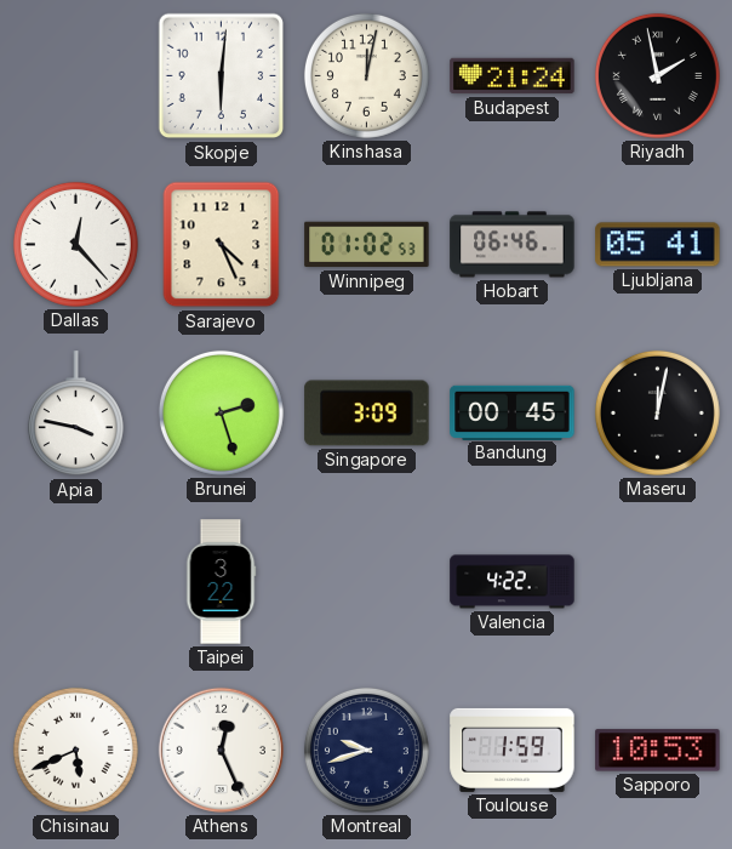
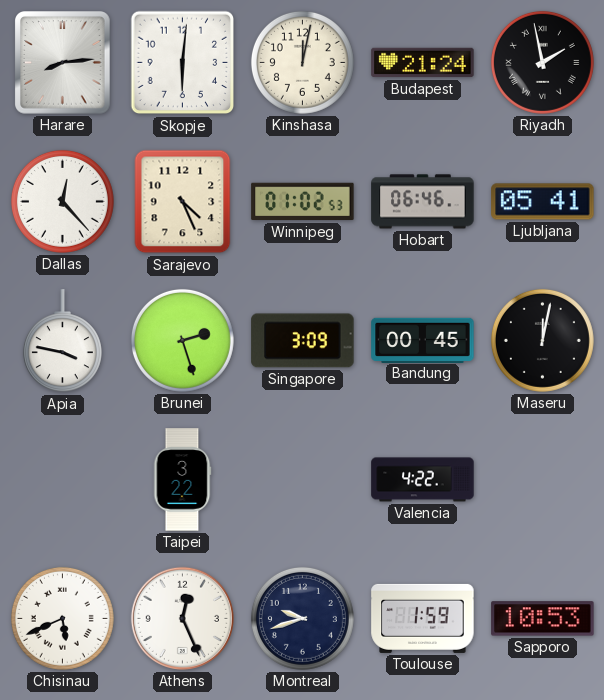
Harare: none -> 8:14 (63, 63)
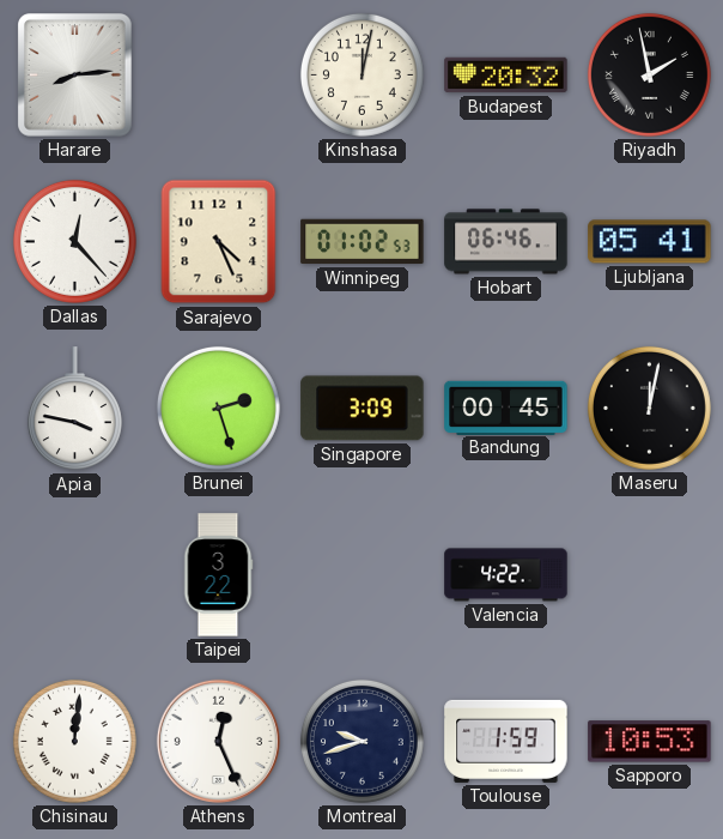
Skopje: 6:01 -> none (183, 63)
Budapest: 21:24 -> 20:32 (506, 76)
Chisinau: 5:41 -> 12:01 (74, 741)
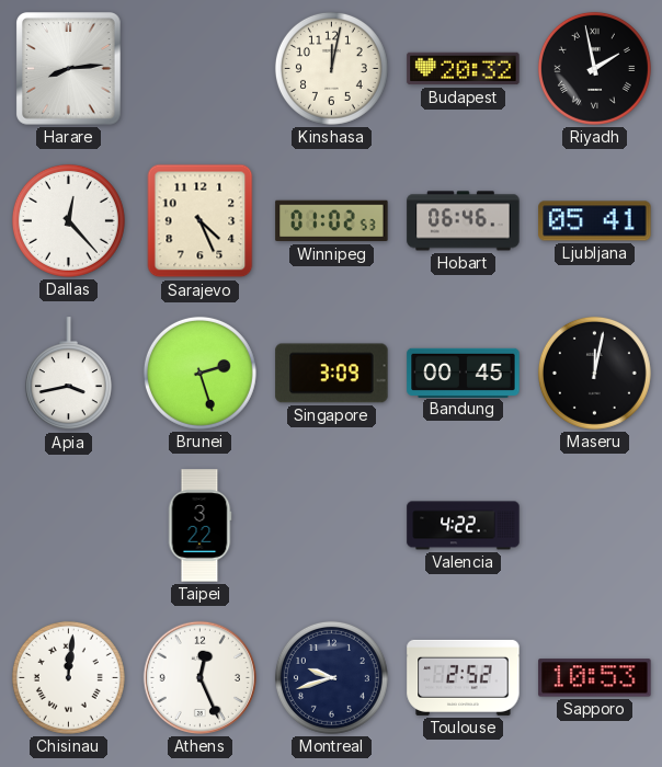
Apia: 3:47 -> 3:43 (68, 374)
Toulouse: 1:59 -> 2:52 (464, 677)
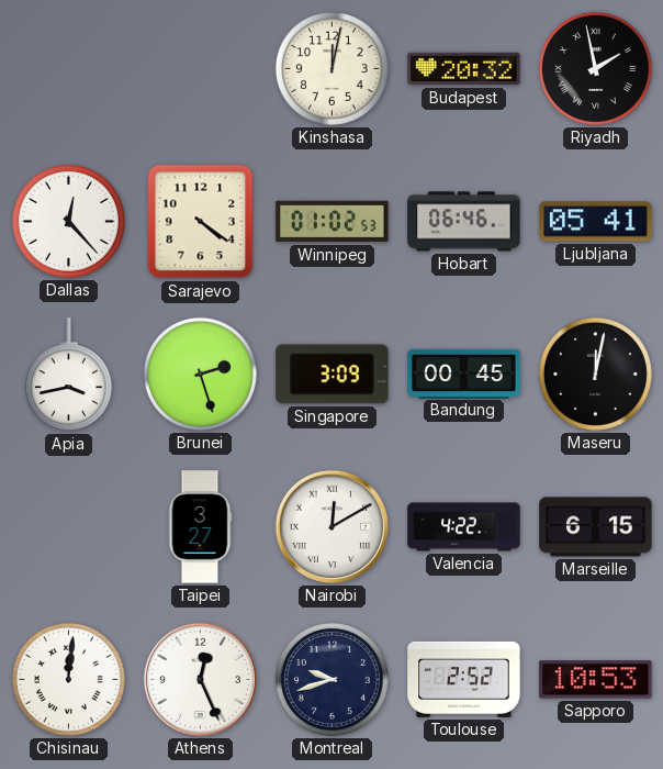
Harare: 8:14 -> none (69, 69)
Sarajevo: 4:26 -> 4:21 (201, 222)
Taipei: 3:22 -> 3:27 (200, 527)
Nairobi: none -> 12:10 (332, 526)
Marseille: none -> 6:15 (596, 527)
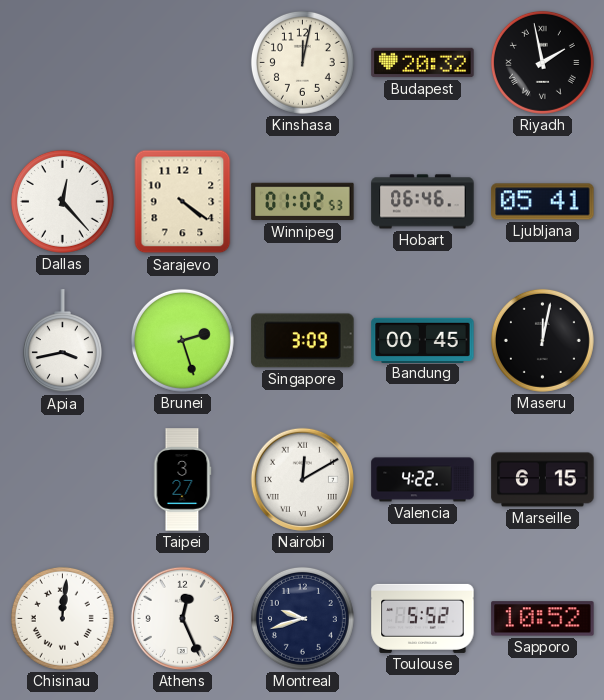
Toulouse: 2:52 -> 5:52 (423, 618)
Sapporo: 10:53 -> 10:52 (543, 619)
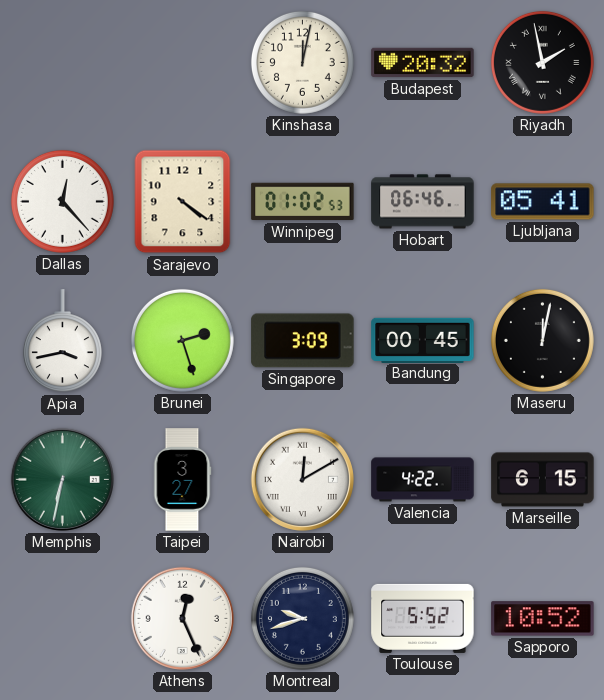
Memphis: none -> 6:32 (62, 479)
Chisinau: 12:01 -> none (62, 618)
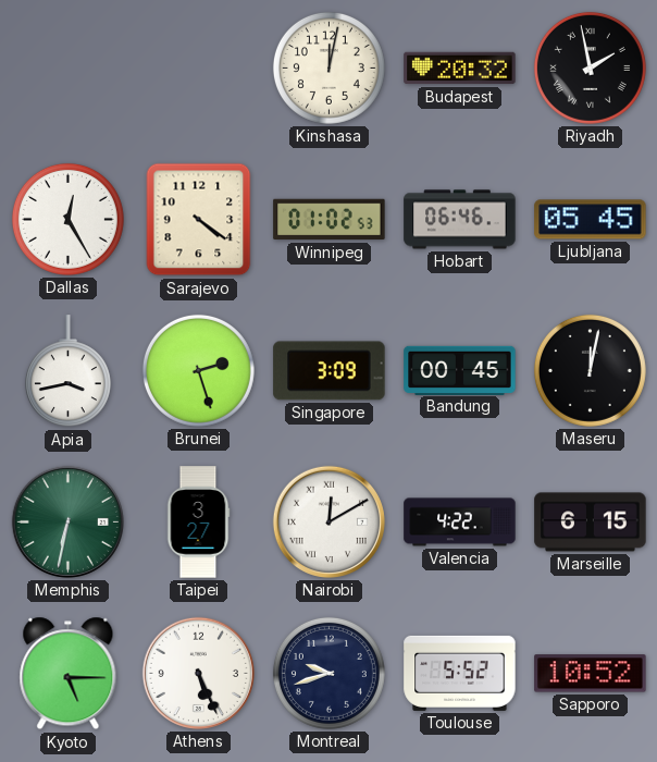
Dallas: 12:23 -> 12:25 (67, 219)
Ljubljana: 05:41 -> 05:45 (591, 220)
Kyoto: none -> 5:15 (69, 674)
Athens: 12:26 -> 5:26 (198, 673)
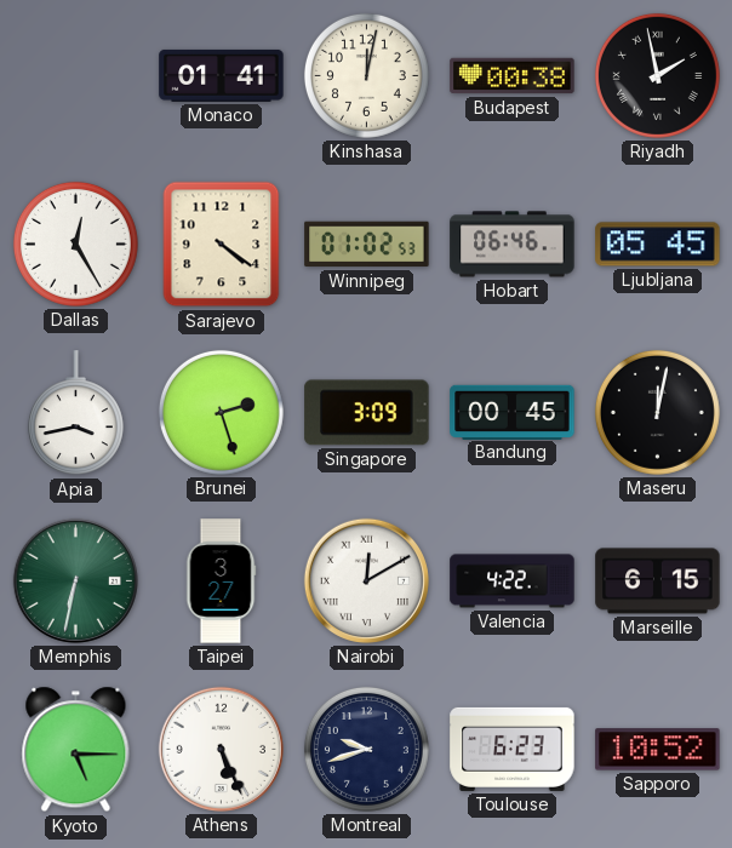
Monaco: none -> 01:41 (222, 75)
Budapest: 20:32 -> 00:38 (513, 76)
Toulouse: 5:52 -> 6:23 (513, 749)
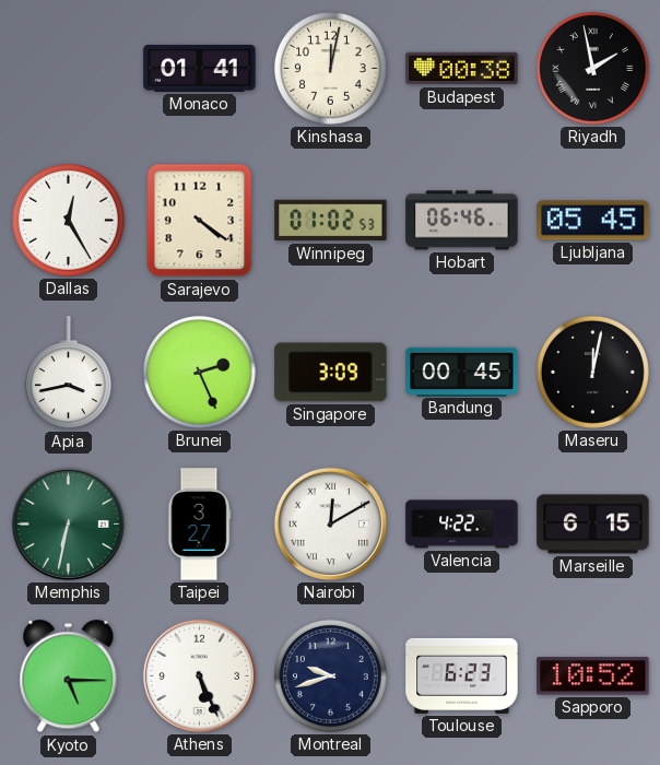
Brunei: 2:27 -> 2:26 (199, 372)
